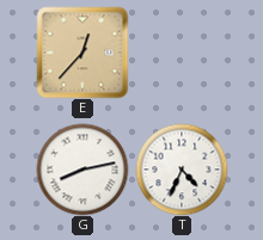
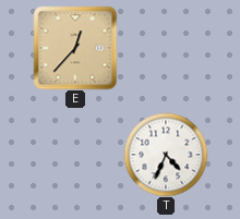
G: 8:13 -> none (82, 170)
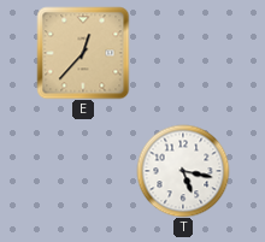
T: 4:34 -> 5:17 (183, 171)
